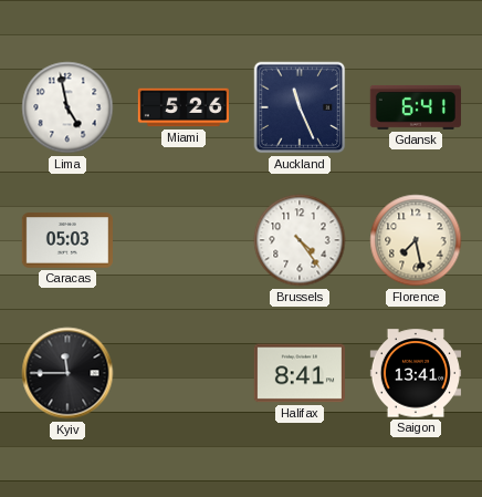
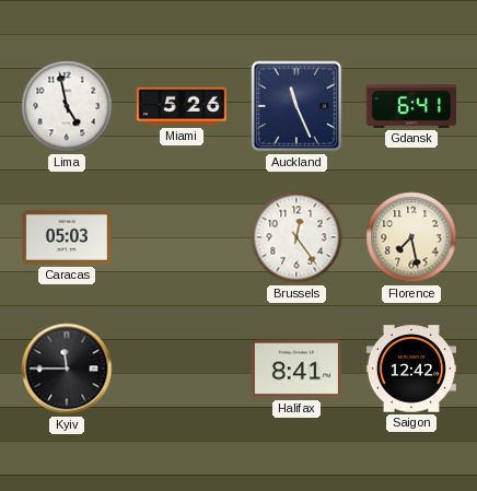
Brussels: 4:24 -> 12:24 (296, 237)
Saigon: 13:41 -> 12:42 (410, 369)
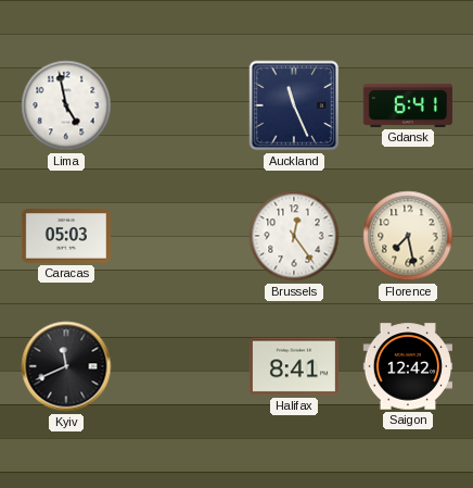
Miami: 5:26 -> none (181, 106)
Kyiv: 11:45 -> 11:41 (66, 366)
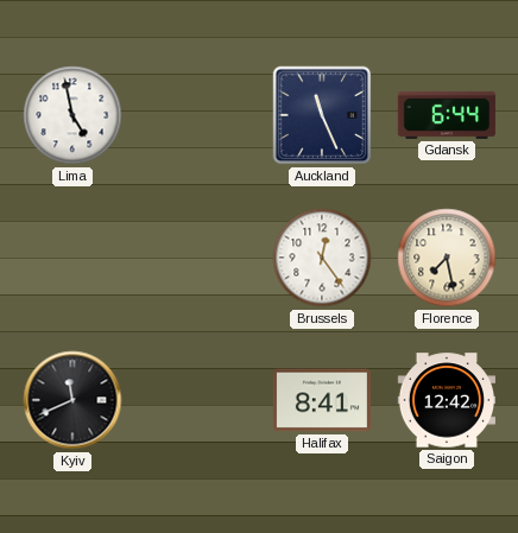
Gdansk: 6:41 -> 6:44 (447, 115)
Caracas: 05:03 -> none (65, 236)
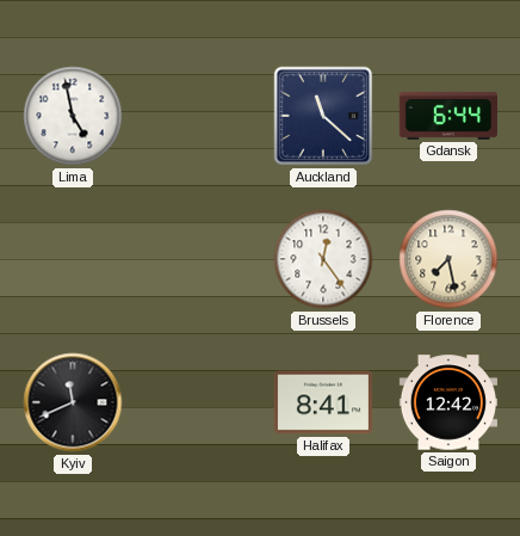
Auckland: 11:26 -> 11:22 (323, 116)
